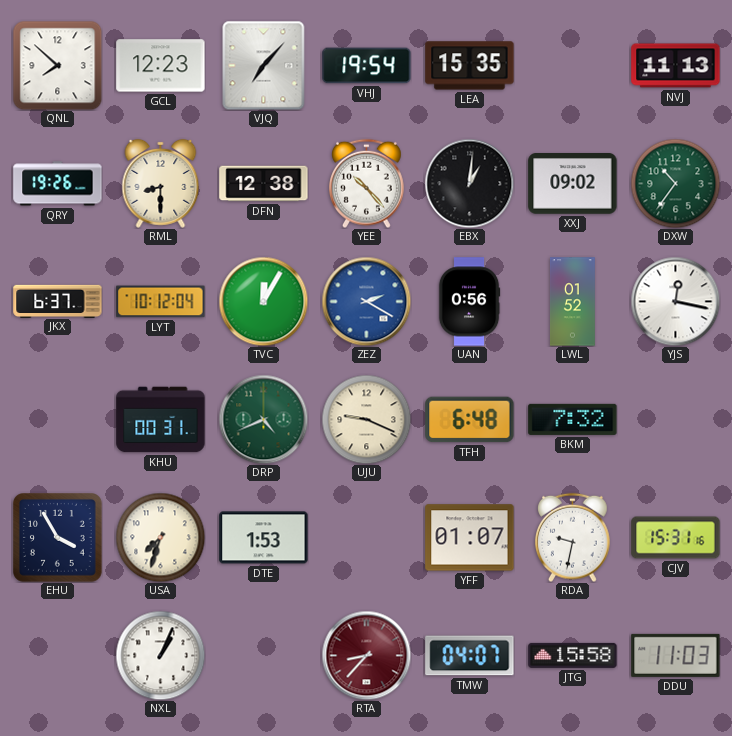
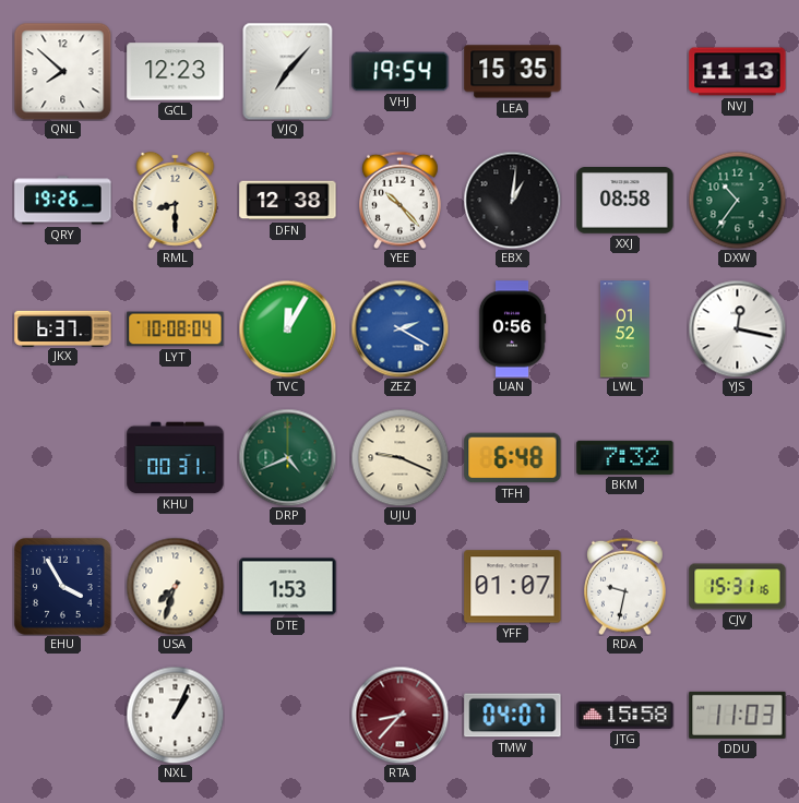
XXJ: 09:02 -> 08:58 (625, 201)
LYT: 10:12 -> 10:08 (176, 329)
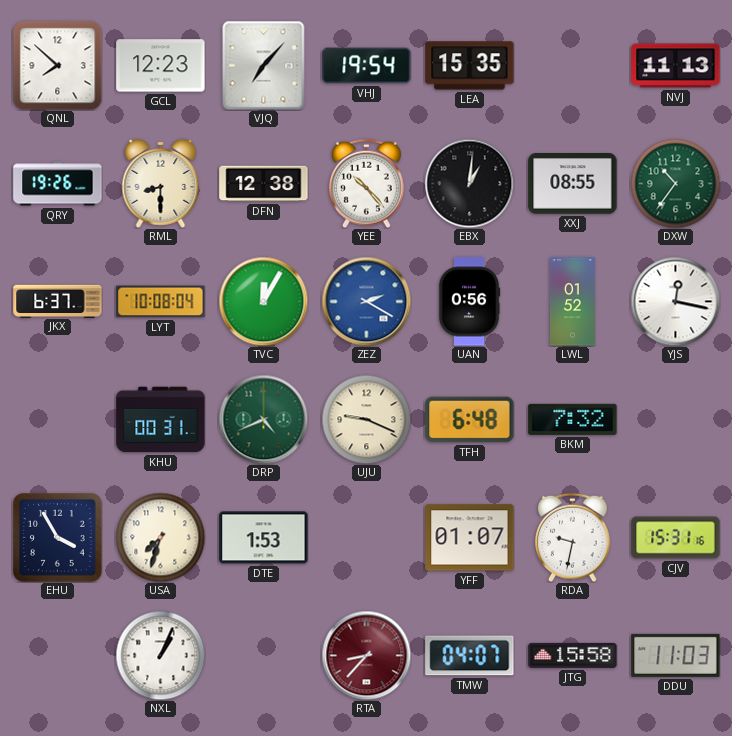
XXJ: 08:58 -> 08:55 (573, 184)
